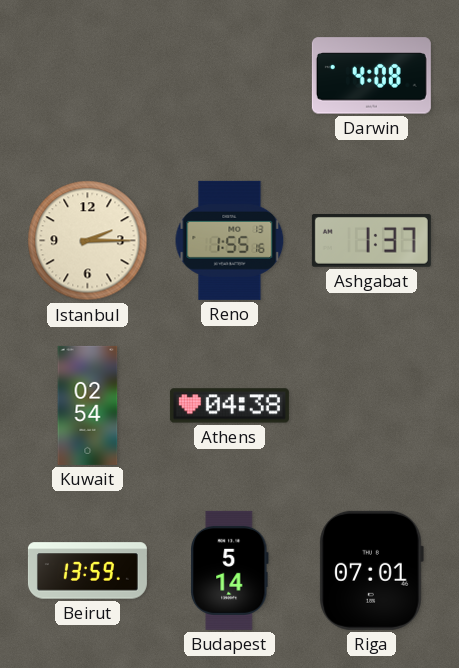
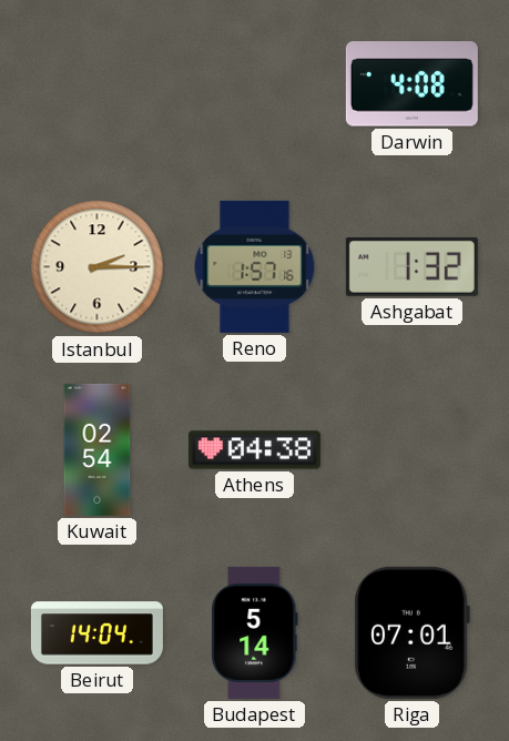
Reno: 1:55 -> 1:57 (255, 266)
Ashgabat: 1:37 -> 1:32 (411, 267)
Beirut: 13:59 -> 14:04 (96, 633)
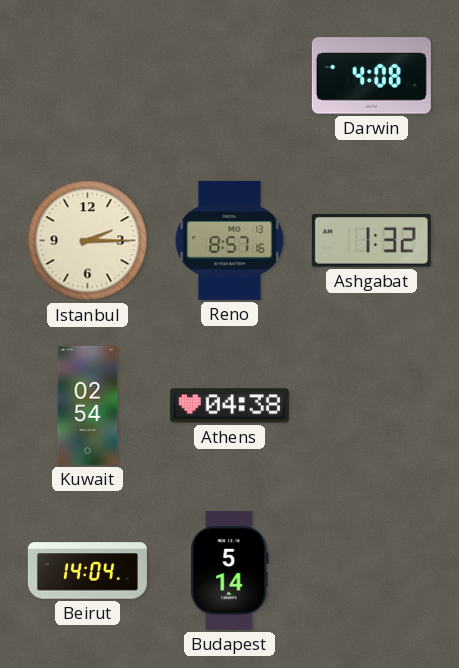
Reno: 1:57 -> 8:57 (230, 240)
Riga: 07:01 -> none (411, 632)
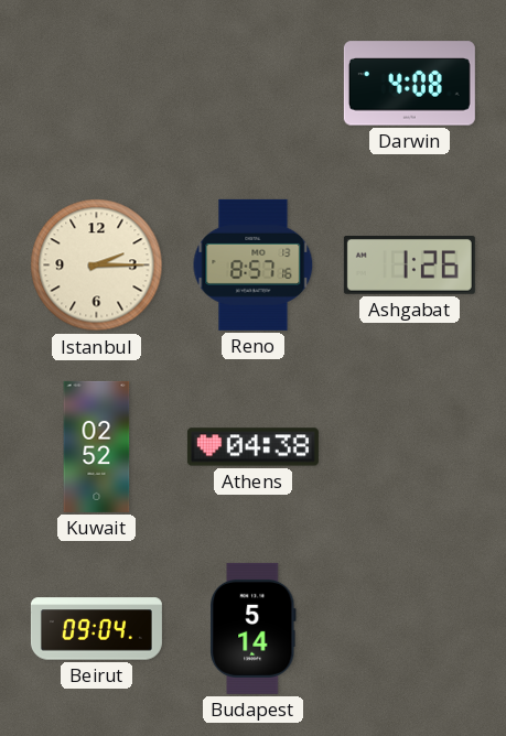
Ashgabat: 1:32 -> 1:26 (409, 266)
Kuwait: 02:54 -> 02:52 (97, 446)
Beirut: 14:04 -> 09:04 (96, 629)
